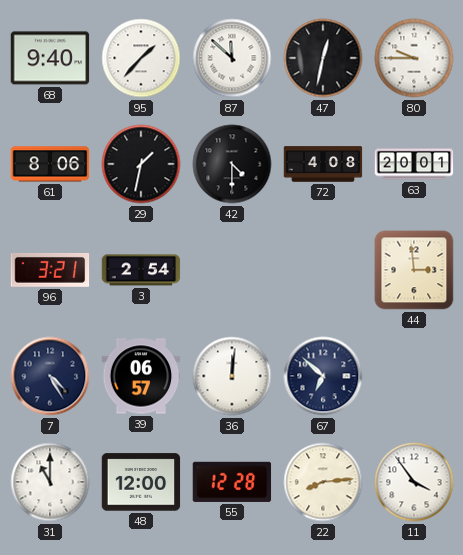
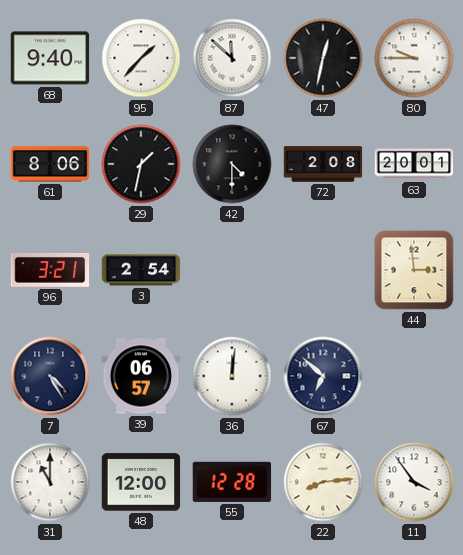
72: 4:08 -> 2:08 (323, 164)
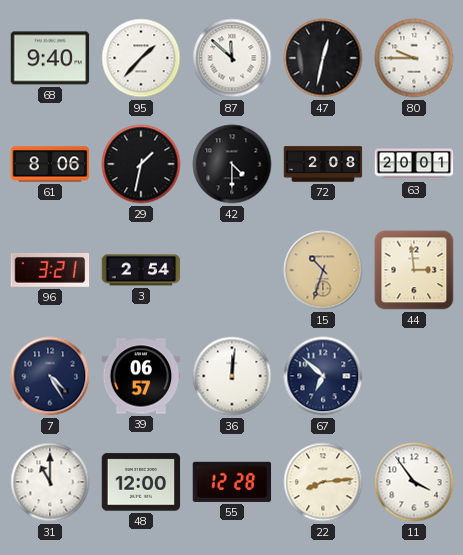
15: none -> 10:33 (323, 270)
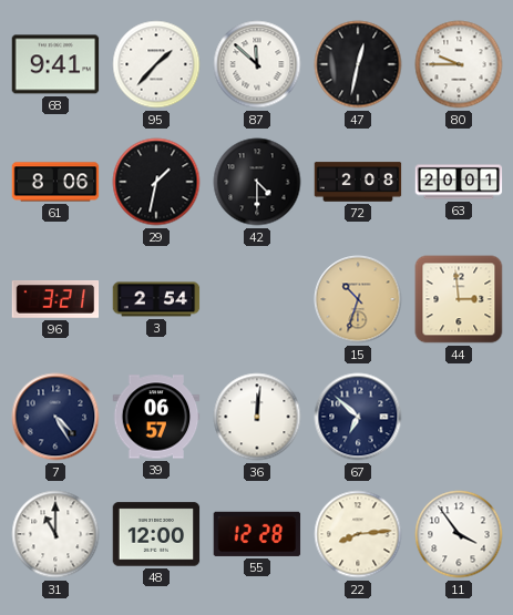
68: 9:40 -> 9:41 (55, 64)
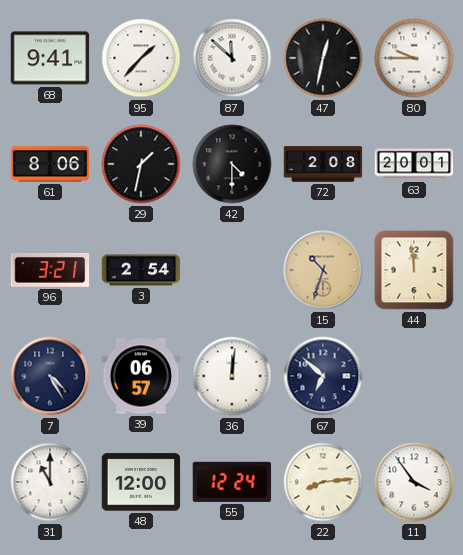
44: 2:59 -> 11:59 (414, 270)
55: 12:28 -> 12:24 (232, 482)
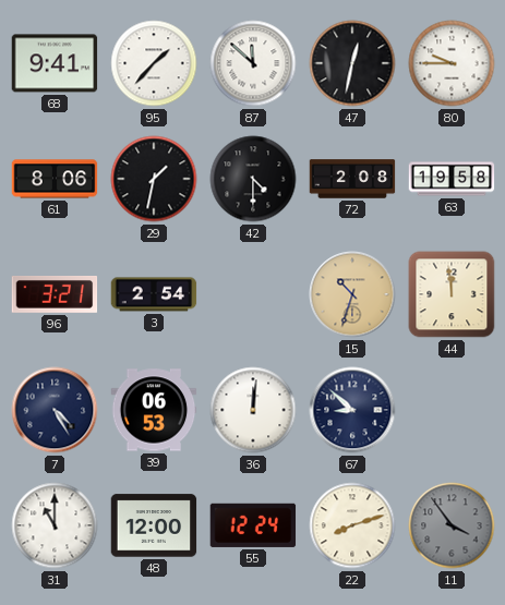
63: 20:01 -> 19:58 (452, 179)
39: 06:57 -> 06:53 (154, 410)
67: 6:52 -> 8:52 (352, 410)
22: 8:14 -> 8:12 (352, 525)
11 dial: white -> grey (452, 525)
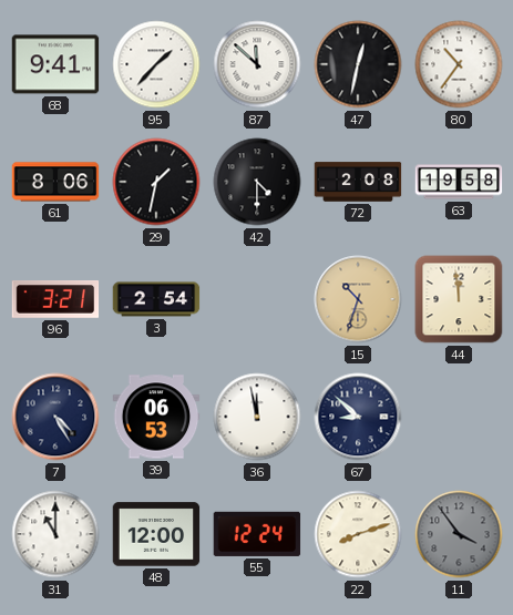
80: 9:45 -> 10:36 (459, 64)
36: 12:01 -> 11:58 (257, 417)
